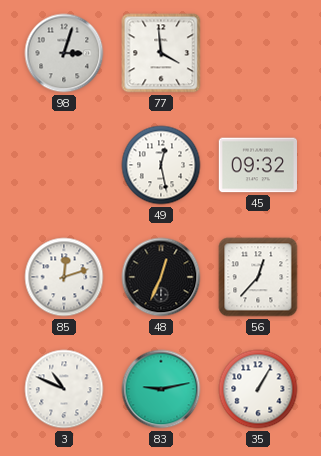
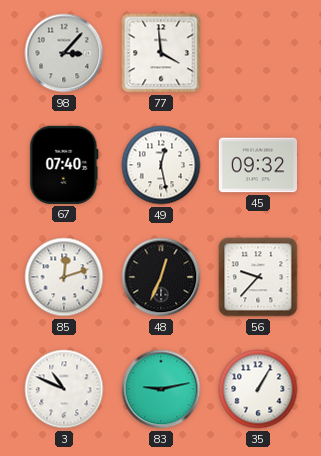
98: 3:03 -> 3:07 (64, 53)
67: none -> 07:40 (64, 165)
56: 12:37 -> 9:37 (258, 277)
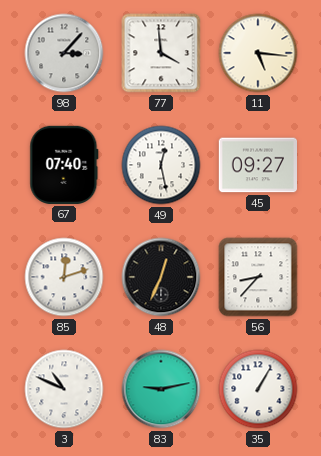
11: none -> 5:16 (258, 53)
45: 09:32 -> 09:27 (257, 165)
56: 9:37 -> 8:37 (258, 277)
